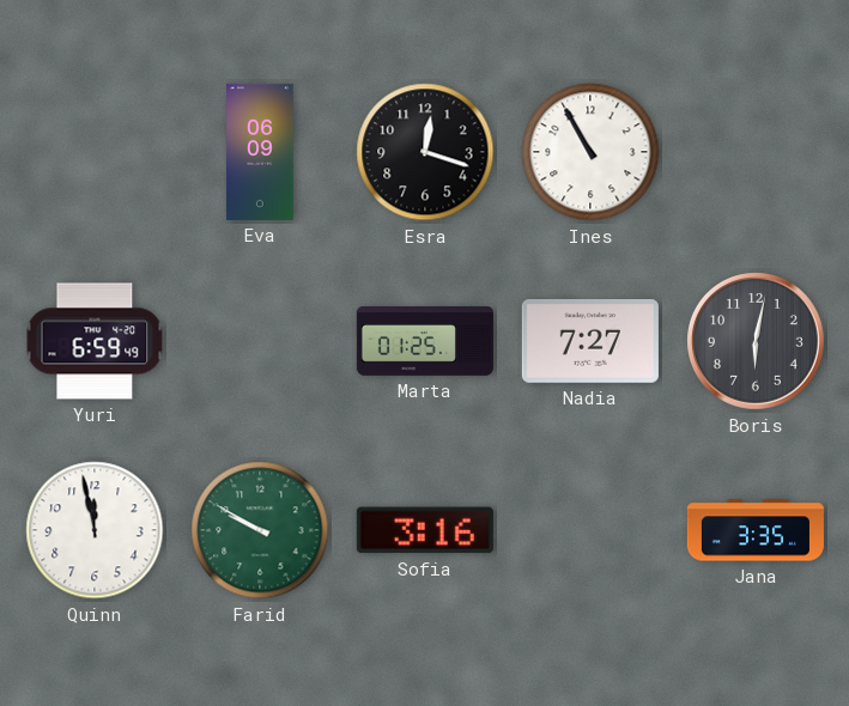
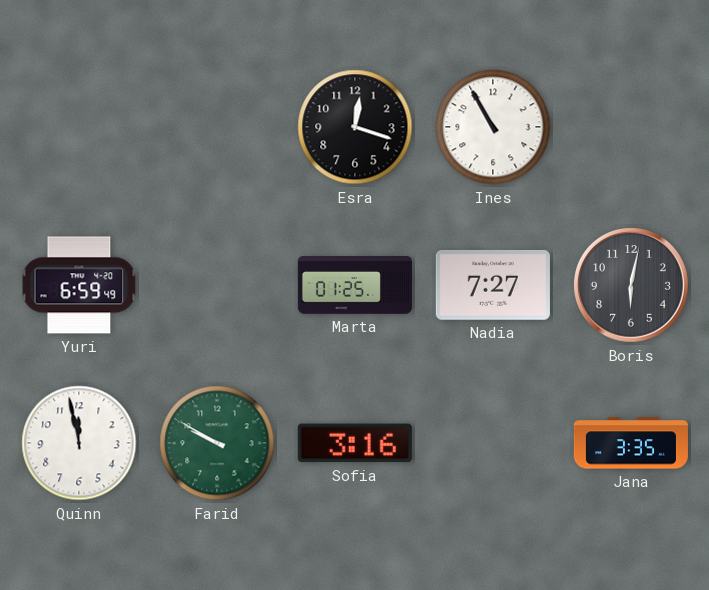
Eva: 06:09 -> none (260, 152)
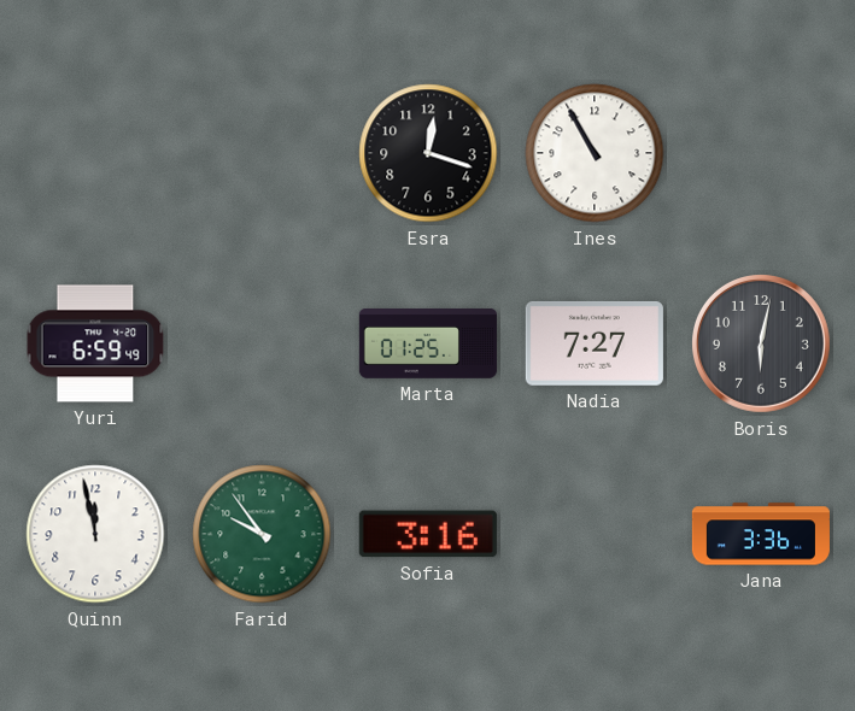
Farid: 9:50 -> 9:54 (262, 534)
Jana: 3:35 -> 3:36 (761, 534)
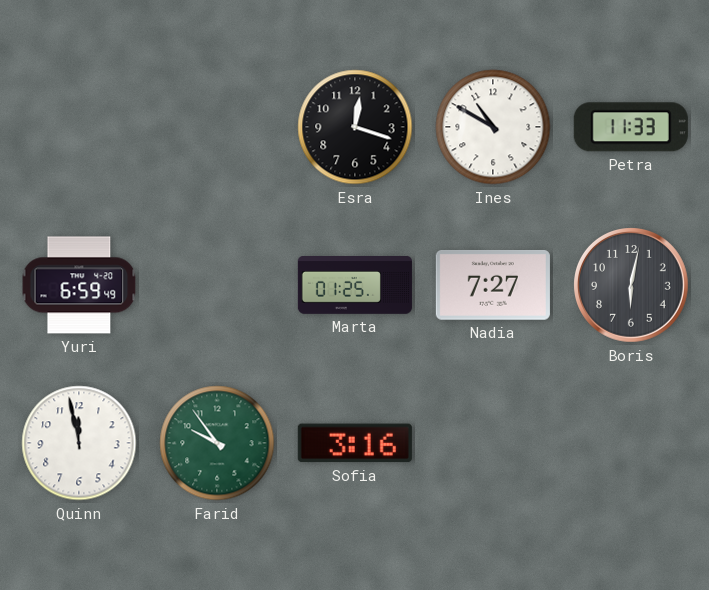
Ines: 10:55 -> 10:50 (493, 127)
Petra: none -> 11:33 (631, 127)
Jana: 3:36 -> none (761, 534)
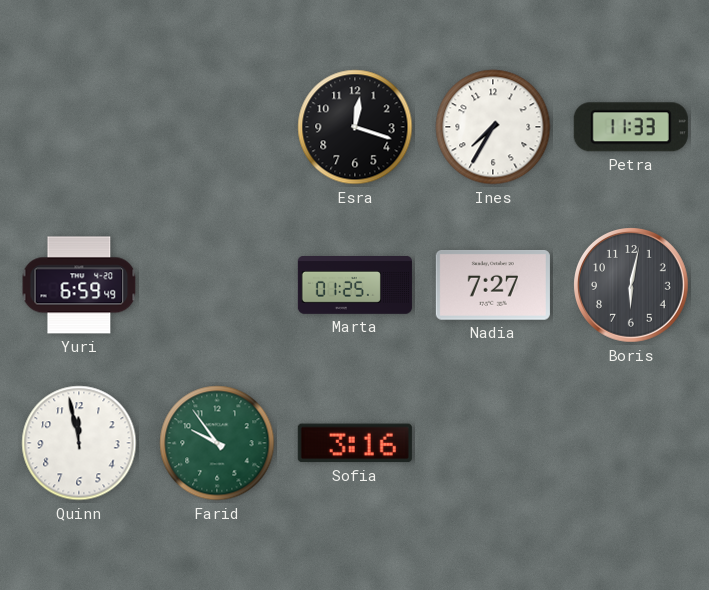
Ines: 10:50 -> 7:35 (493, 127)
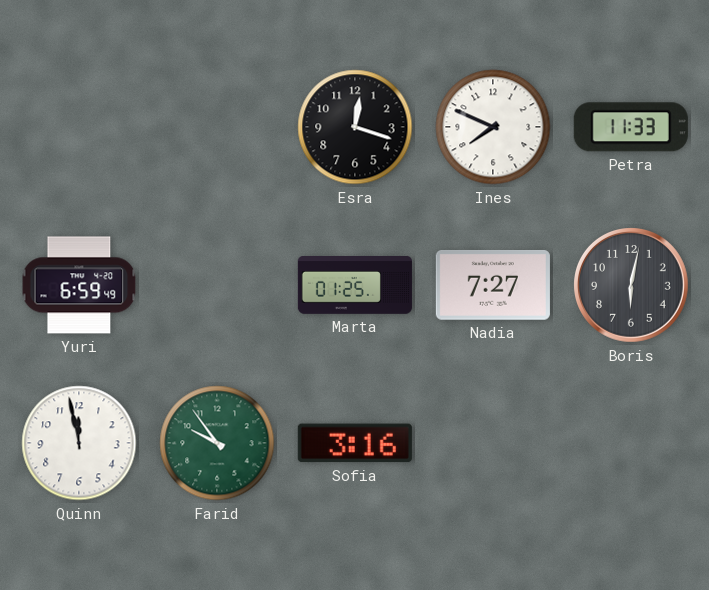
Ines: 7:35 -> 7:49 (493, 127)
